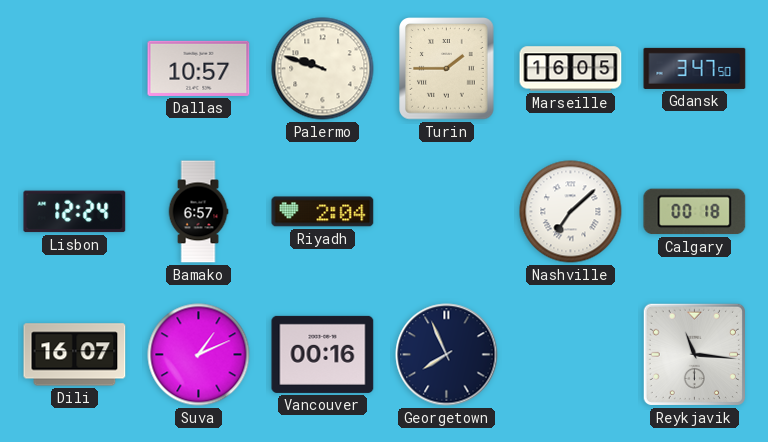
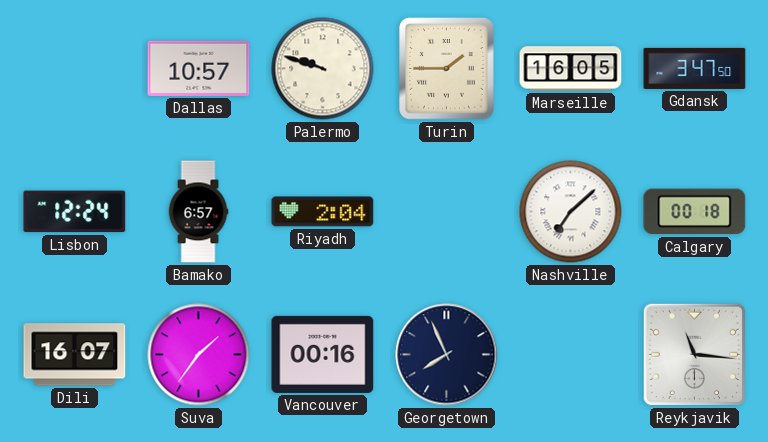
Suva: 1:11 -> 1:36 (199, 355)
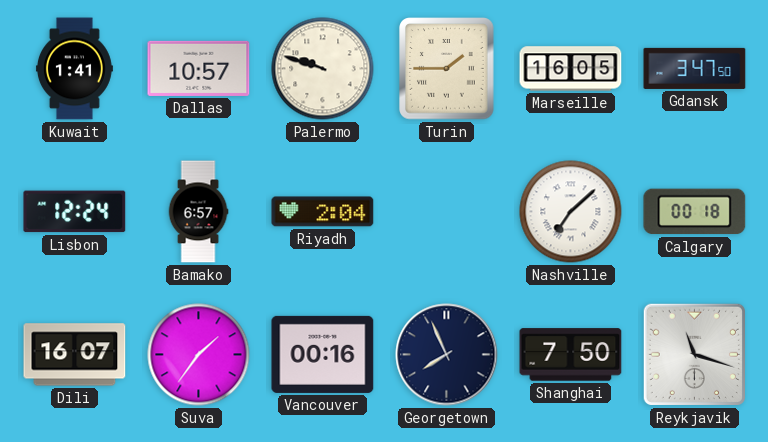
Kuwait: none -> 1:41 (74, 69)
Shanghai: none -> 7:50 (571, 355)
Reykjavik: 11:16 -> 11:18 (694, 354)
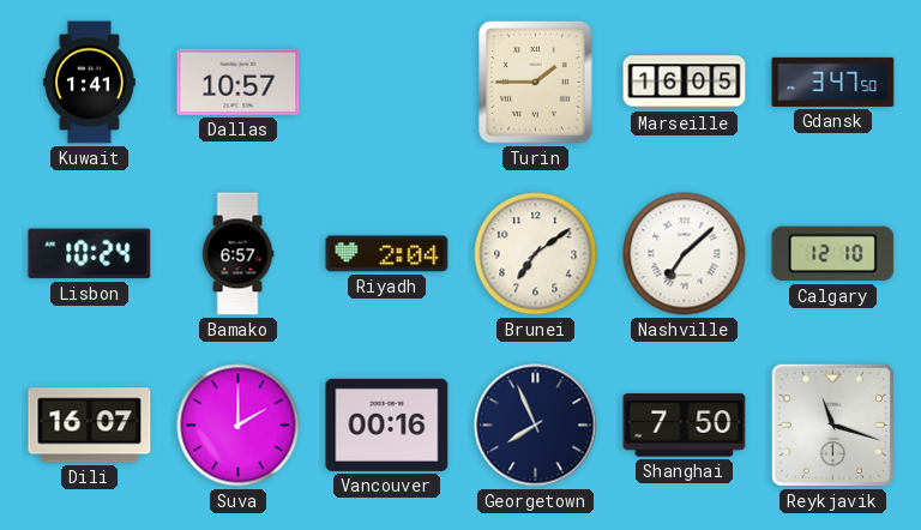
Palermo: 9:48 -> none (323, 69)
Lisbon: 12:24 -> 10:24 (90, 254)
Brunei: none -> 7:09 (536, 254)
Calgary: 00:18 -> 12:10 (833, 254)
Suva: 1:36 -> 2:00 (239, 426)
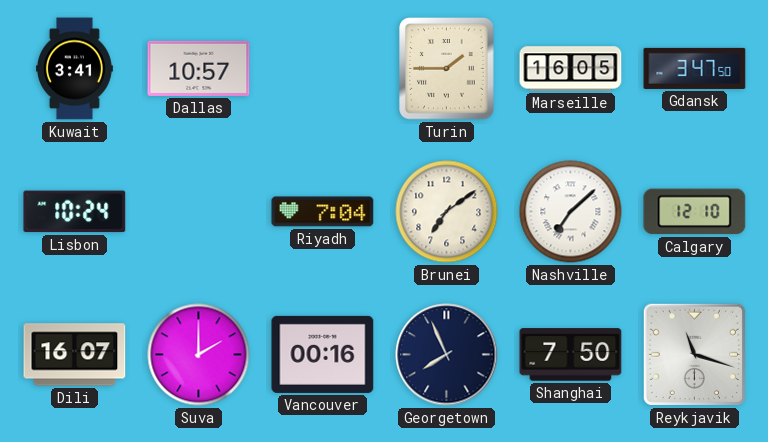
Kuwait: 1:41 -> 3:41 (74, 69)
Bamako: 6:57 -> none (237, 254)
Riyadh: 2:04 -> 7:04 (323, 212)
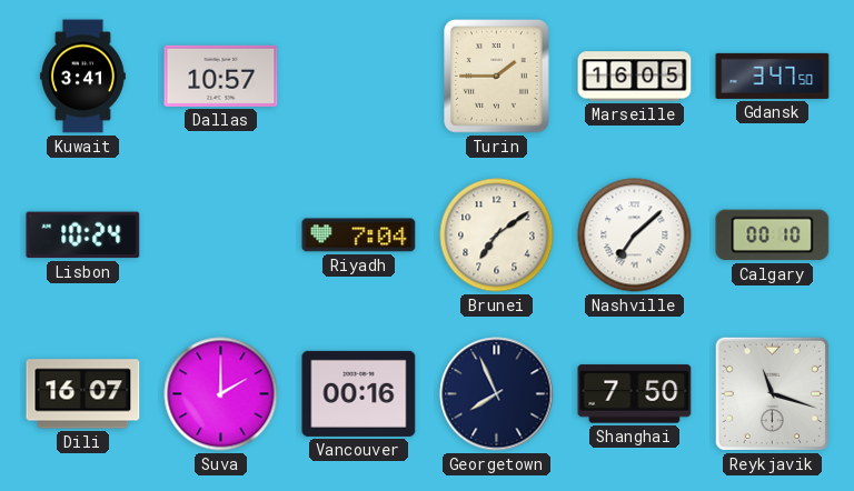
Calgary: 12:10 -> 00:10 (773, 236)
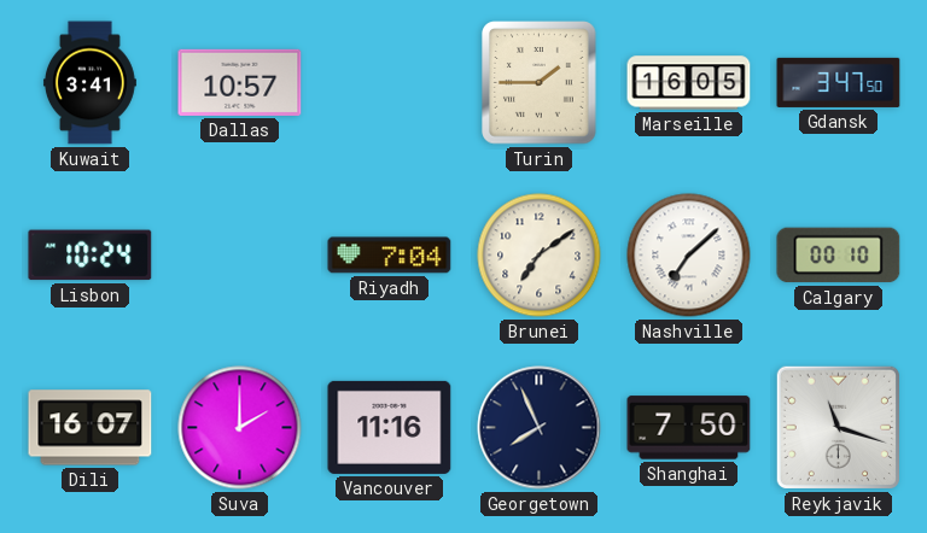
Vancouver: 00:16 -> 11:16 (390, 427)
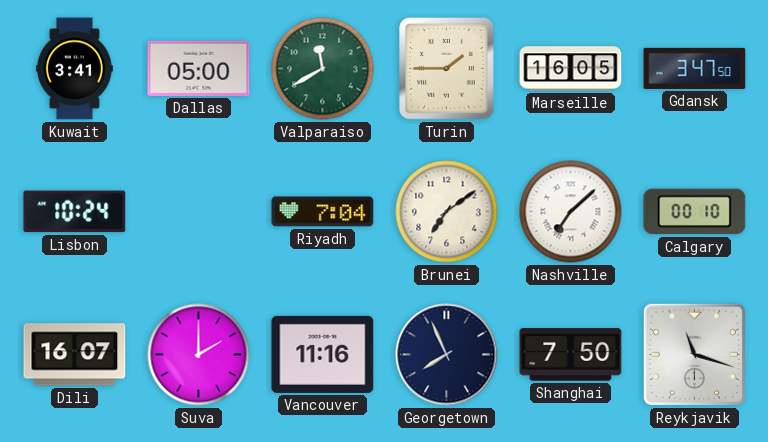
Dallas: 10:57 -> 05:00 (199, 68)
Valparaiso: none -> 11:40 (323, 69)
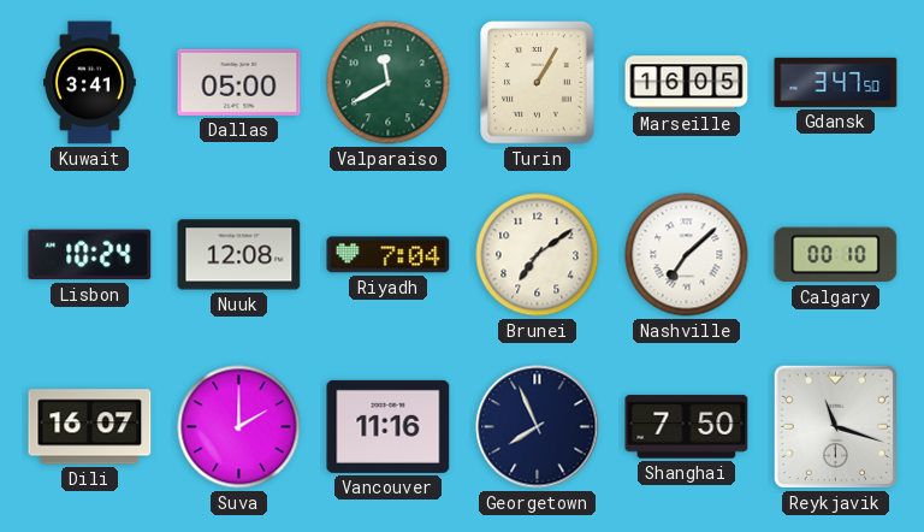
Turin: 1:45 -> 1:05 (538, 83)
Nuuk: none -> 12:08 (239, 255)
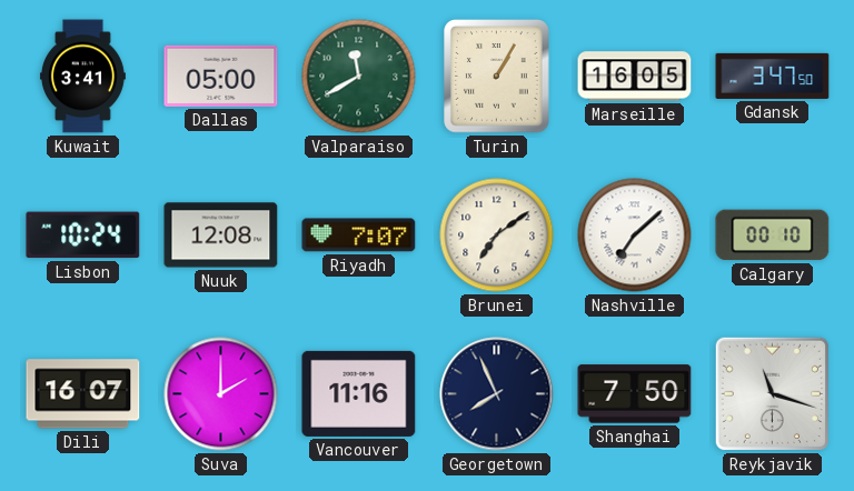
Riyadh: 7:04 -> 7:07 (359, 236)
